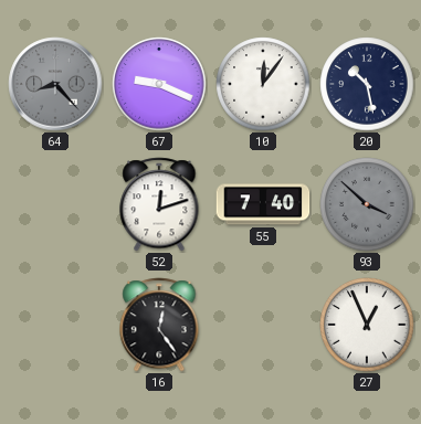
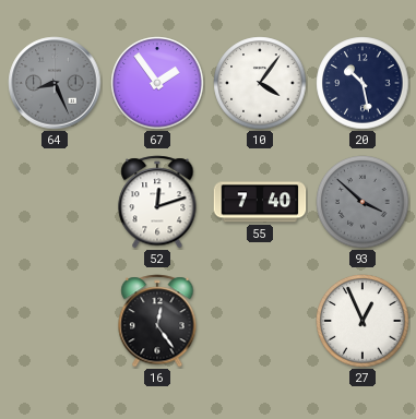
64: 8:23 -> 8:26 (55, 83)
67: 9:19 -> 1:54 (157, 83)
10: 12:06 -> 4:06 (260, 83)
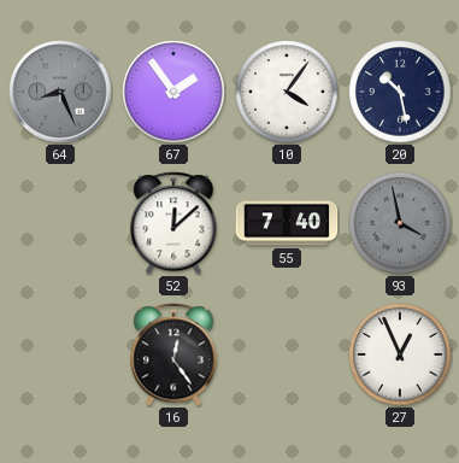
52: 12:12 -> 12:08 (173, 223)
93: 3:52 -> 3:58 (400, 223)
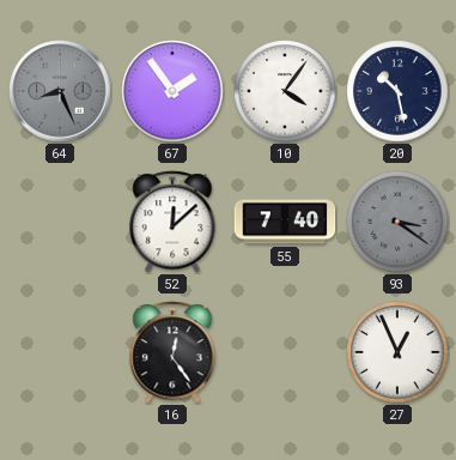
93: 3:58 -> 3:21 (397, 222)
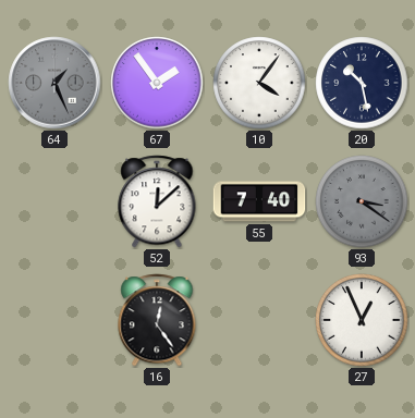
64: 8:26 -> 1:26 (54, 83)
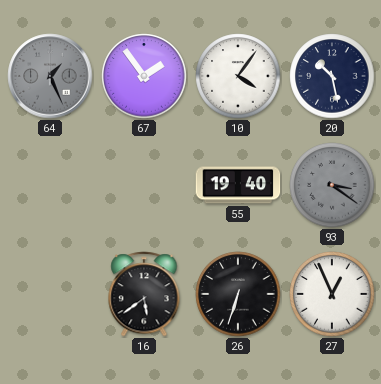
52: 12:08 -> none (157, 201)
55: 7:40 -> 19:40 (238, 185)
16: 12:24 -> 5:39 (144, 294)
26: none -> 6:33 (238, 294)
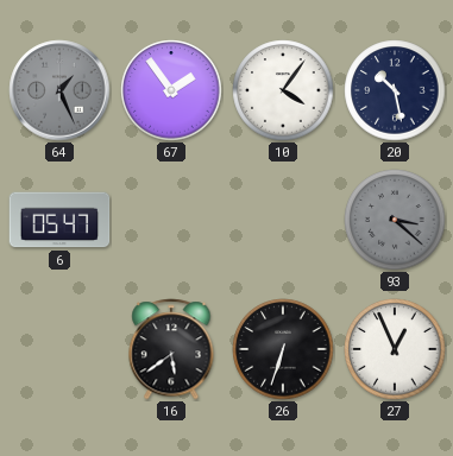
6: none -> 05:47 (59, 220)
55: 19:40 -> none (238, 185)
93: 3:21 -> 3:22 (395, 220)
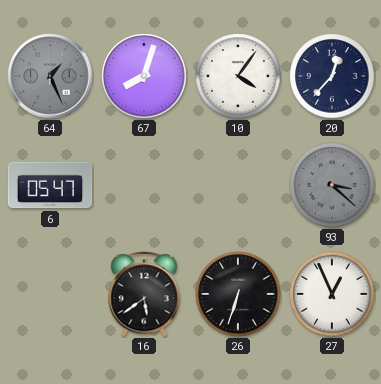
67: 1:54 -> 8:03 (144, 76)
20: 10:28 -> 12:37 (332, 76)
